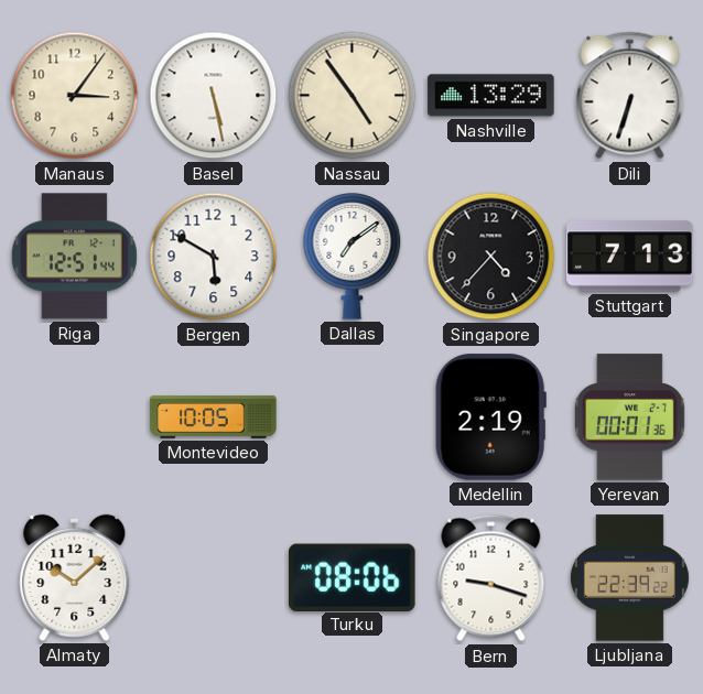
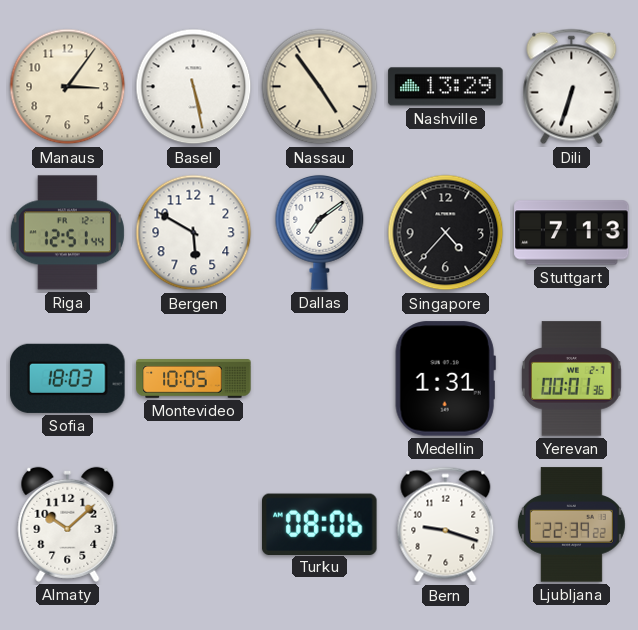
Sofia: none -> 18:03 (68, 378)
Medellin: 2:19 -> 1:31 (445, 379)
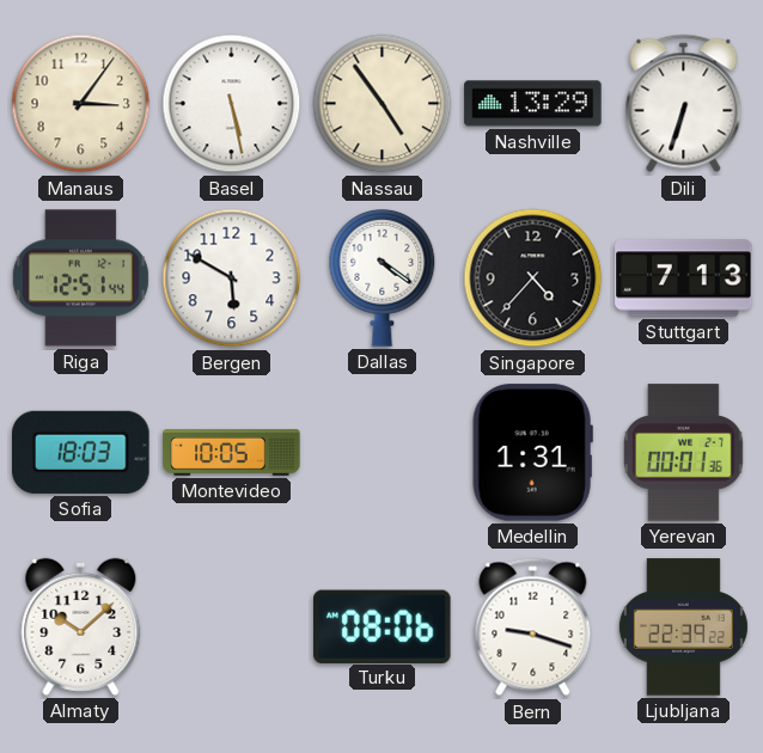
Dallas: 7:09 -> 4:21 (383, 277)
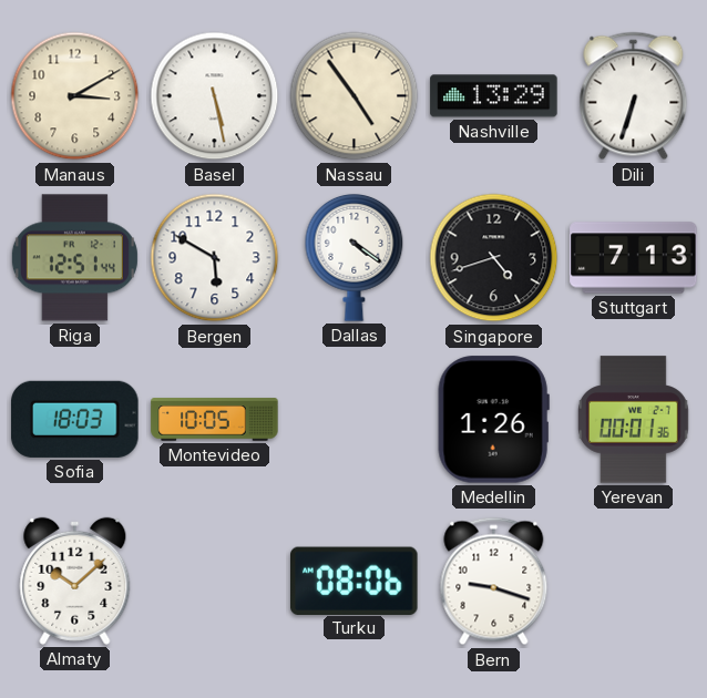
Manaus: 3:06 -> 3:10 (75, 96)
Singapore: 4:37 -> 4:42 (494, 258)
Medellin: 1:31 -> 1:26 (493, 420)
Ljubljana: 22:39 -> none (683, 627)
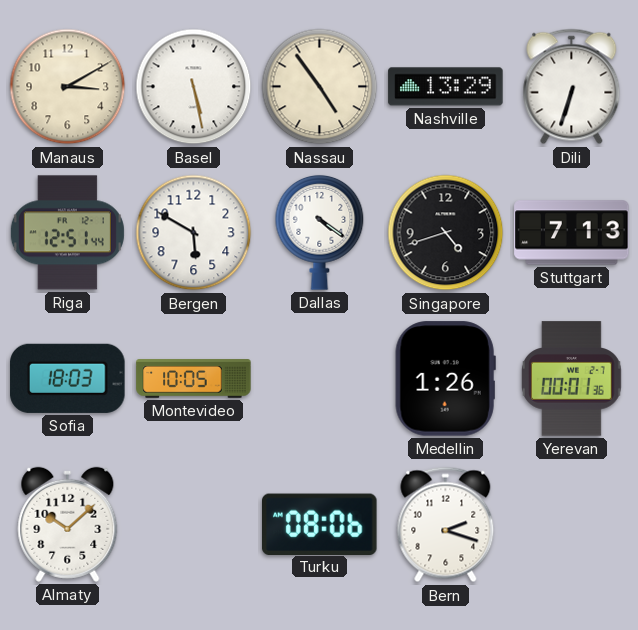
Bern: 9:18 -> 2:18 (446, 525)
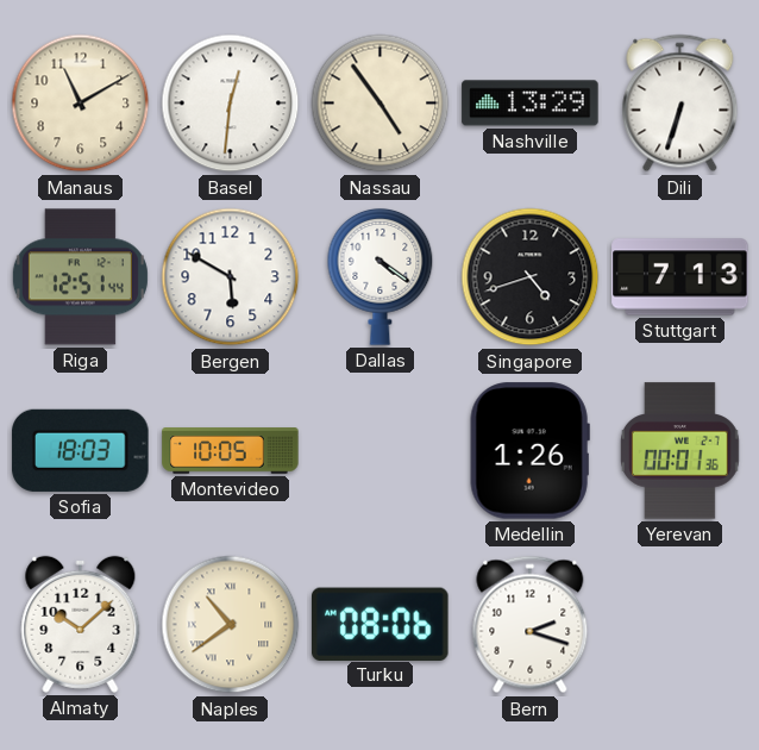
Manaus: 3:10 -> 11:10 (81, 104)
Basel: 5:28 -> 12:31 (231, 104)
Naples: none -> 10:39 (231, 625)
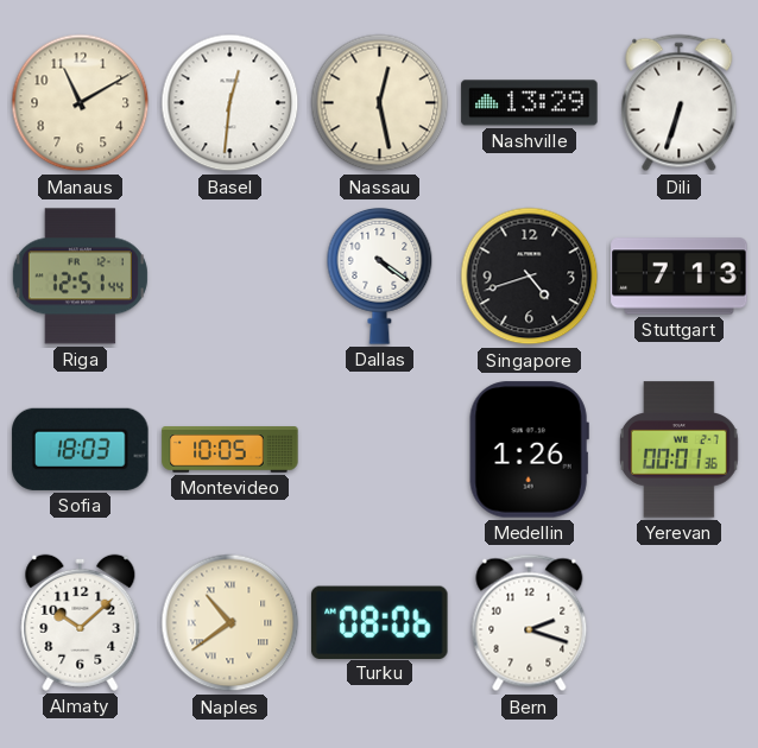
Nassau: 4:54 -> 12:28 (380, 103)
Bergen: 5:50 -> none (231, 277)
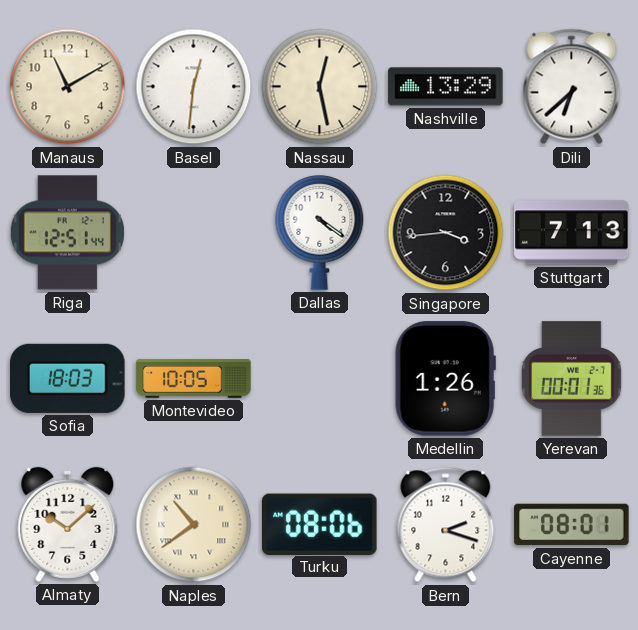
Dili: 6:33 -> 6:38 (572, 87)
Singapore: 4:42 -> 3:44 (446, 233)
Cayenne: none -> 08:01 (572, 525)
